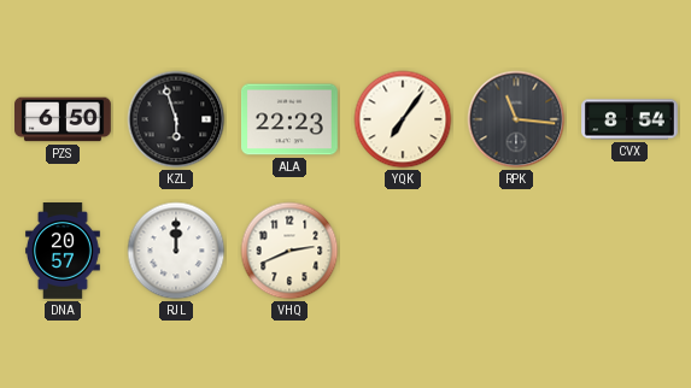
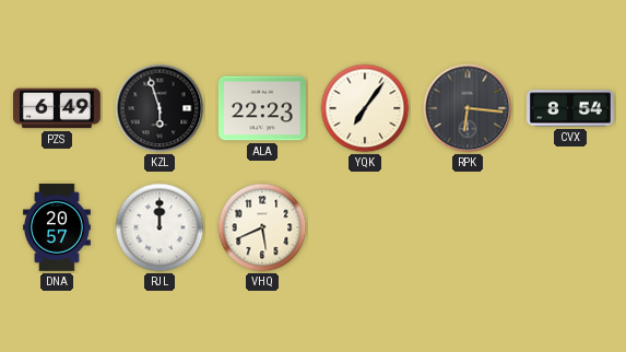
PZS: 6:50 -> 6:49 (58, 108)
RPK: 11:16 -> 6:16 (468, 108)
VHQ: 2:41 -> 5:41 (262, 227)
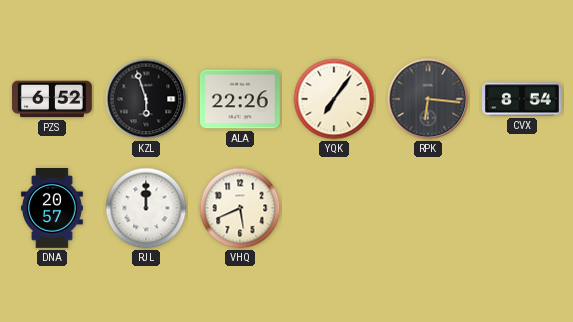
PZS: 6:49 -> 6:52 (53, 99)
ALA: 22:23 -> 22:26 (241, 99)
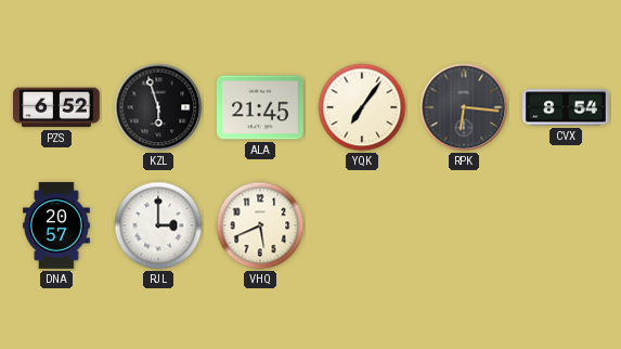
ALA: 22:26 -> 21:45 (261, 107)
RJL: 12:00 -> 3:00 (158, 225)
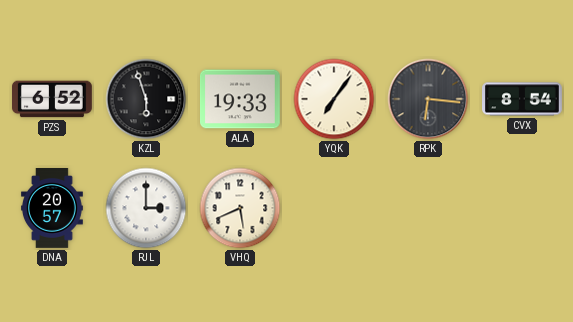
ALA: 21:45 -> 19:33 (241, 99)
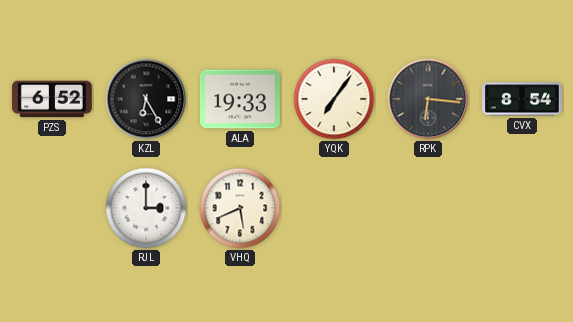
KZL: 5:57 -> 6:25 (146, 99)
DNA: 20:57 -> none (52, 209)
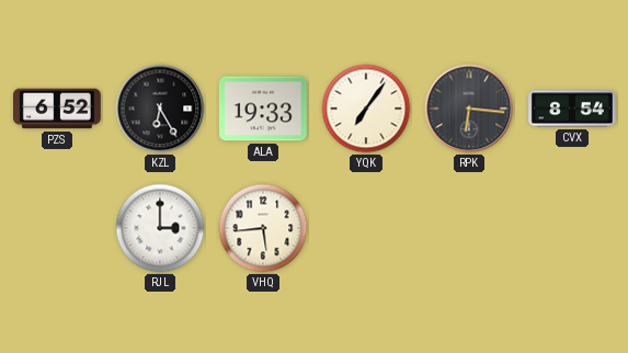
VHQ: 5:41 -> 5:44 (263, 228)
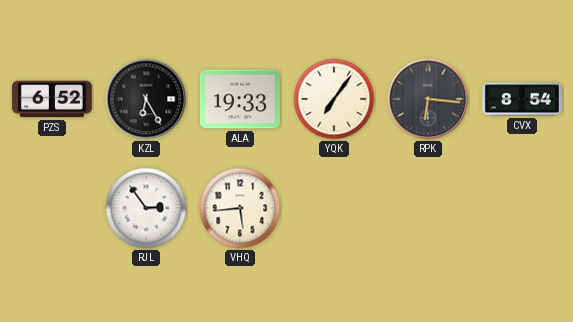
RJL: 3:00 -> 2:54 (146, 208)
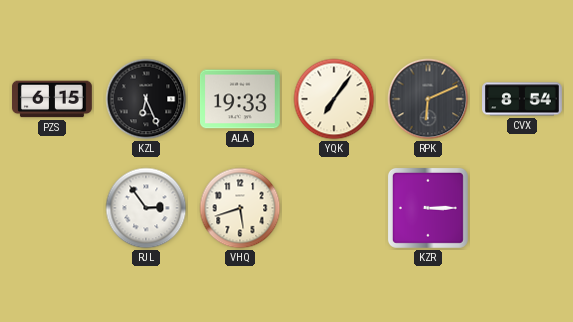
PZS: 6:52 -> 6:15 (53, 99)
KZL: 6:25 -> 6:26 (146, 99)
RPK: 6:16 -> 6:11 (428, 99)
VHQ: 5:44 -> 5:42 (240, 208)
KZR: none -> 3:15 (428, 208)
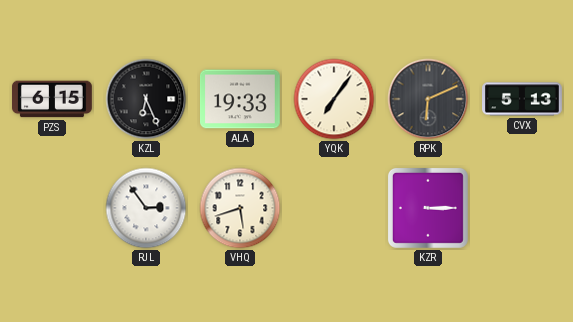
CVX: 8:54 -> 5:13 (523, 99)
